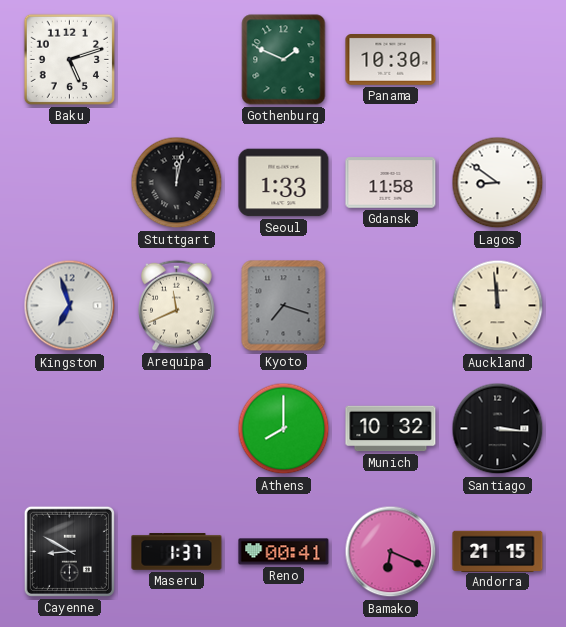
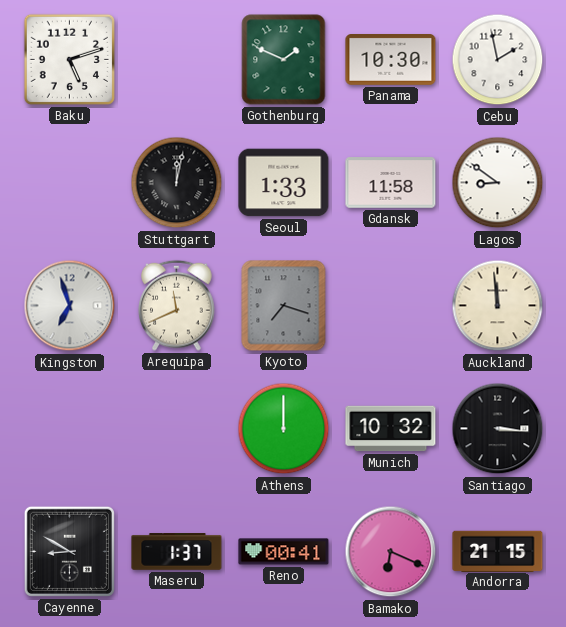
Cebu: none -> 1:58 (498, 60)
Athens: 8:00 -> 12:00 (284, 429)
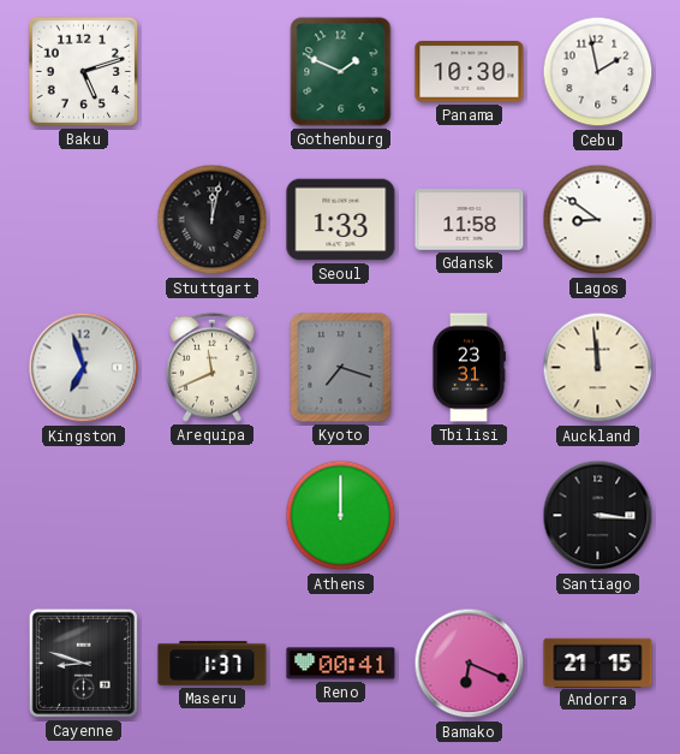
Tbilisi: none -> 23:31 (470, 368)
Munich: 10:32 -> none (391, 429)
Cayenne: 8:50 -> 8:48 (83, 663)
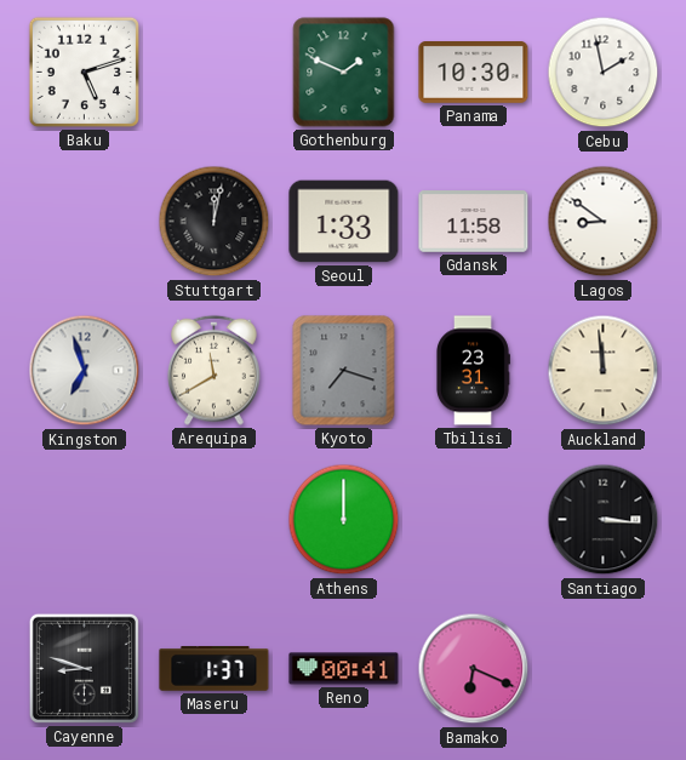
Arequipa: 11:41 -> 11:40 (215, 370)
Andorra: 21:15 -> none (598, 663)
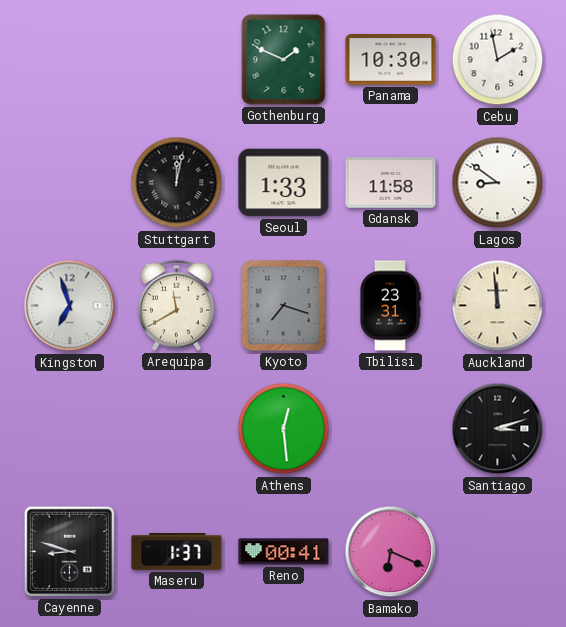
Baku: 5:12 -> none (84, 72)
Athens: 12:00 -> 12:29 (284, 429)
Santiago: 3:16 -> 3:12 (498, 429)
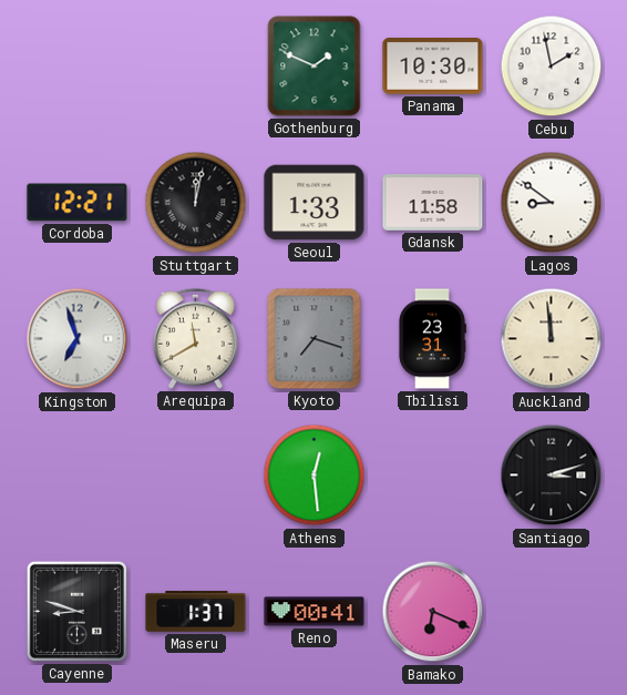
Cordoba: none -> 12:21 (78, 203)
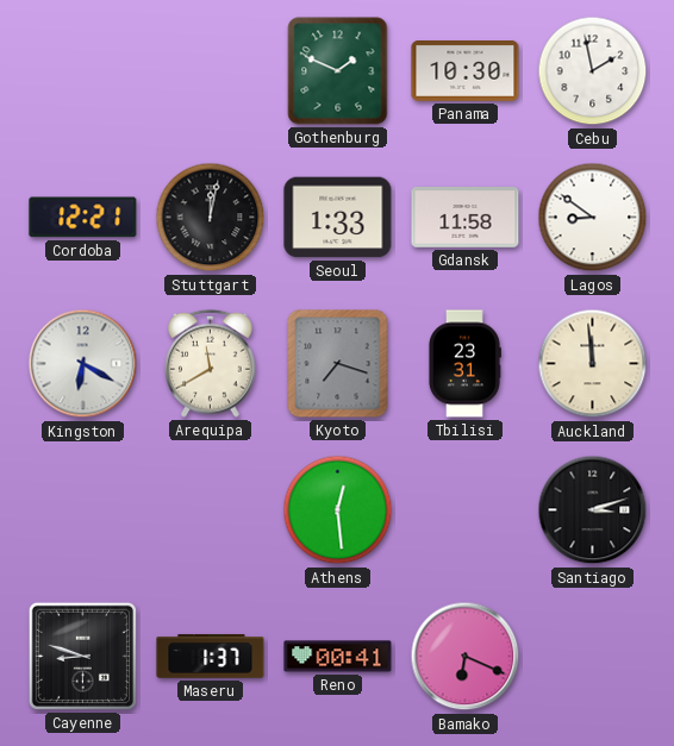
Kingston: 6:57 -> 6:20 (83, 364)
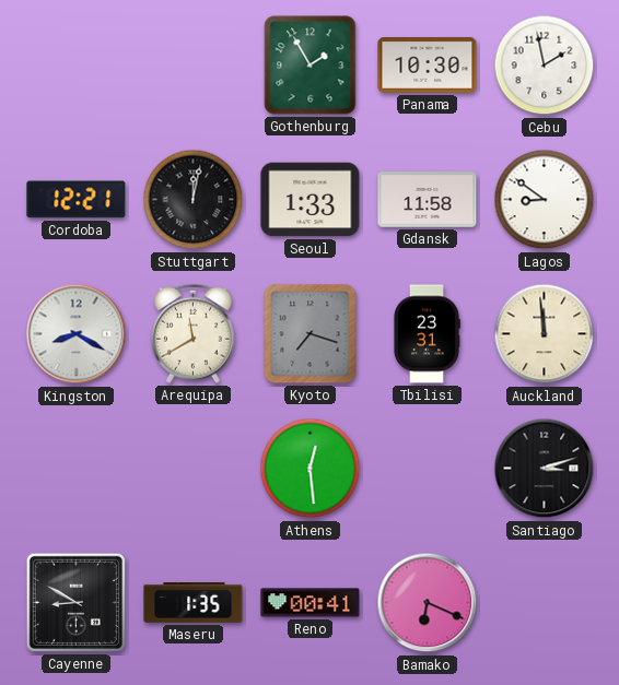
Gothenburg: 1:49 -> 1:55 (311, 66)
Kingston: 6:20 -> 8:20 (77, 334)
Cayenne: 8:48 -> 8:50 (75, 602)
Maseru: 1:37 -> 1:35 (194, 603)
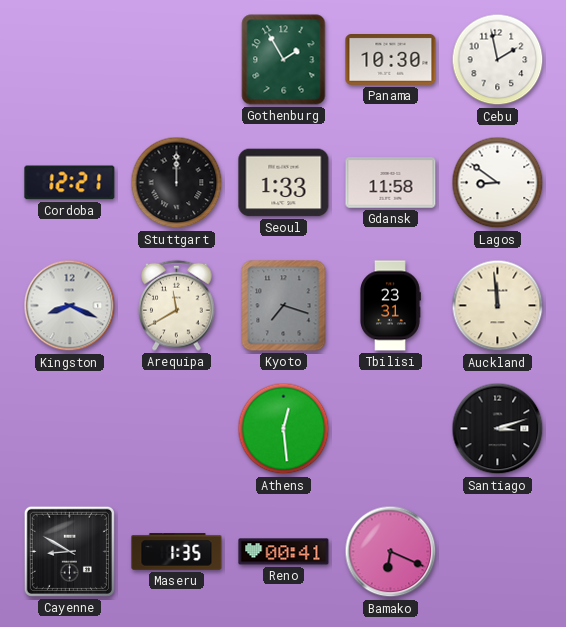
Stuttgart: 12:02 -> 12:00 (177, 183)
Kingston: 8:20 -> 8:19 (70, 306)
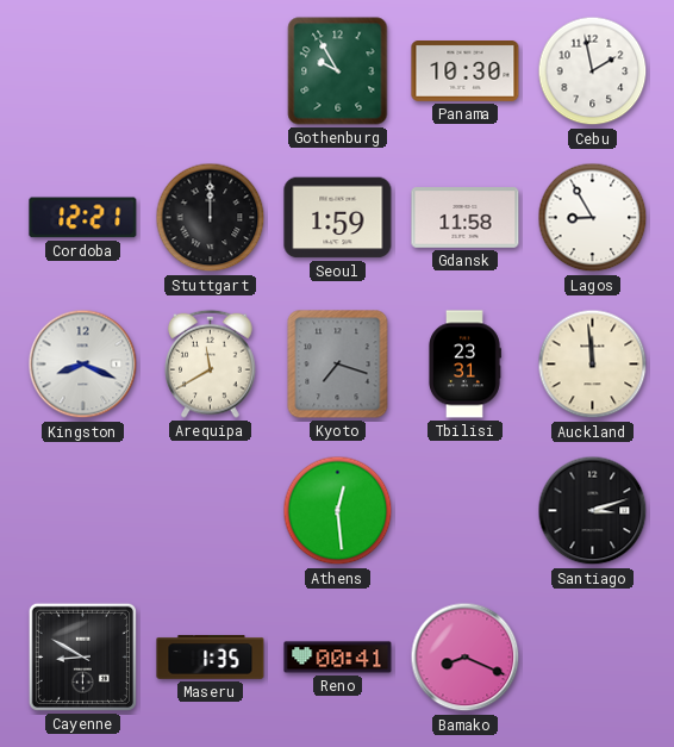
Gothenburg: 1:55 -> 9:55 (338, 71)
Seoul: 1:33 -> 1:59 (338, 218)
Lagos: 8:51 -> 8:55 (593, 218)
Bamako: 6:19 -> 8:19 (466, 658)
